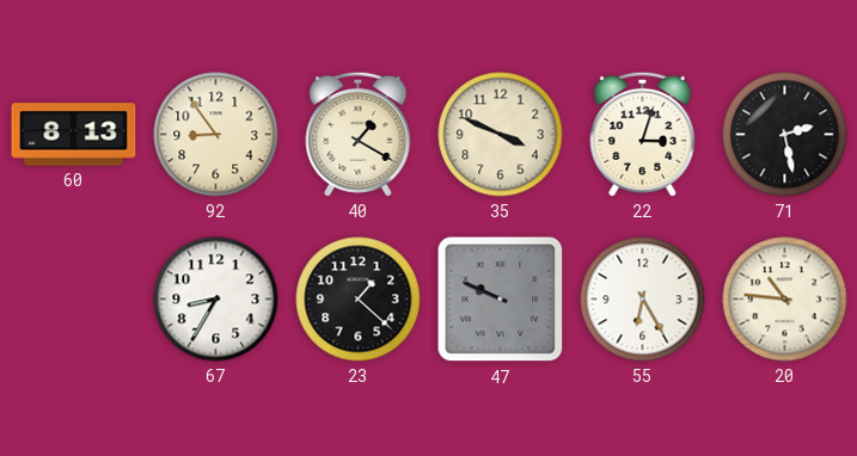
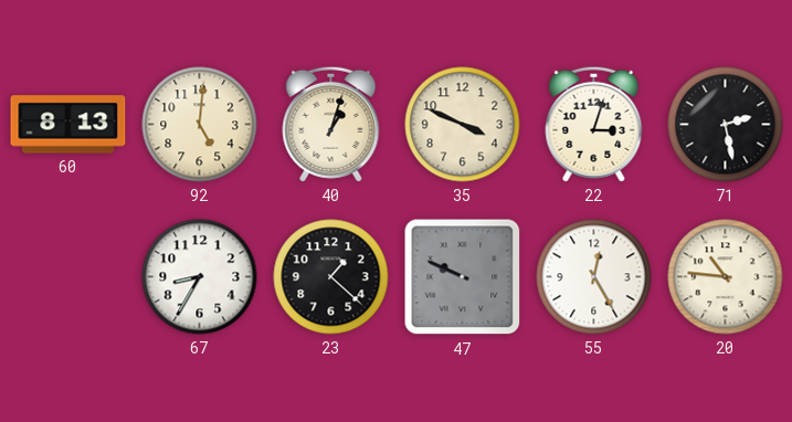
92: 8:54 -> 5:01 (200, 125)
40: 1:20 -> 1:03 (331, 124)
55: 6:25 -> 12:25 (594, 277)
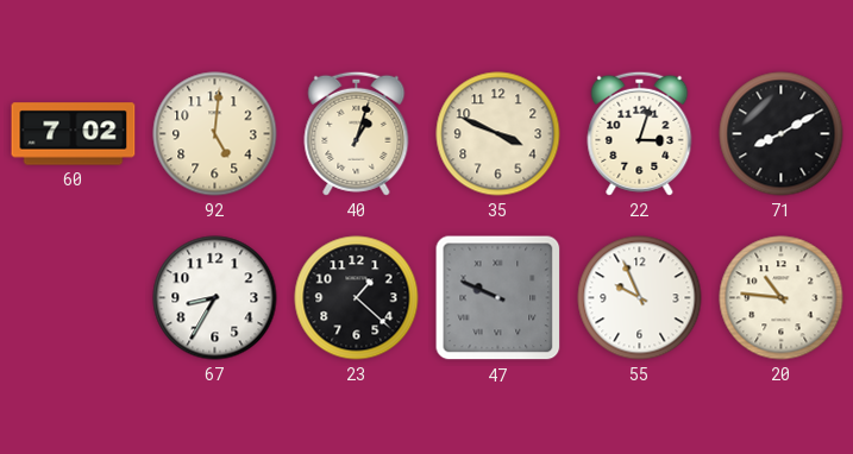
60: 8:13 -> 7:02 (74, 134)
71: 2:28 -> 8:10 (782, 134)
55: 12:25 -> 9:56 (640, 298)
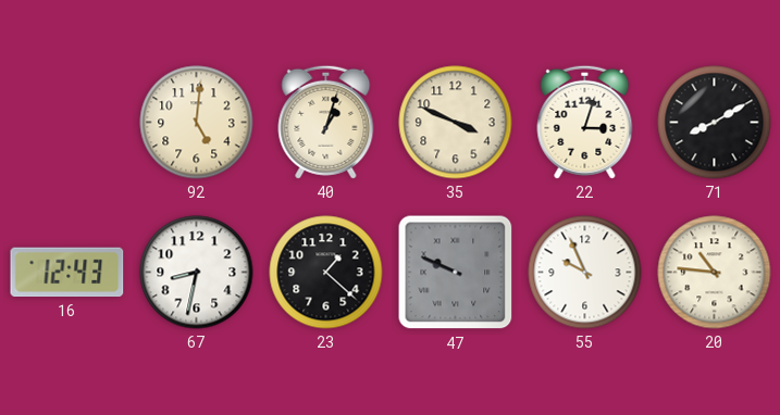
60: 7:02 -> none (74, 134)
16: none -> 12:43 (67, 273)
67: 8:35 -> 8:32 (197, 273)
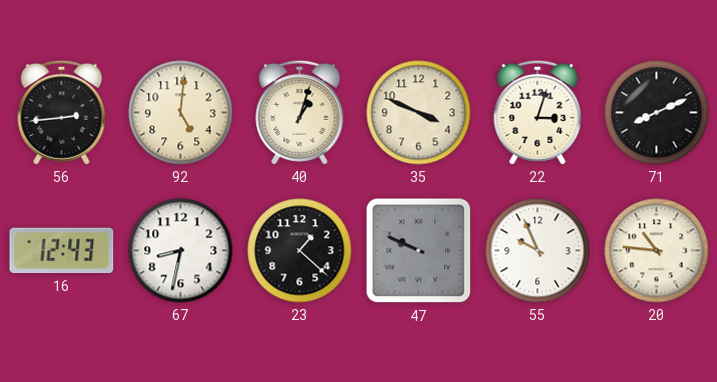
56: none -> 2:44 (62, 112)
71: 8:10 -> 8:11 (657, 113)
